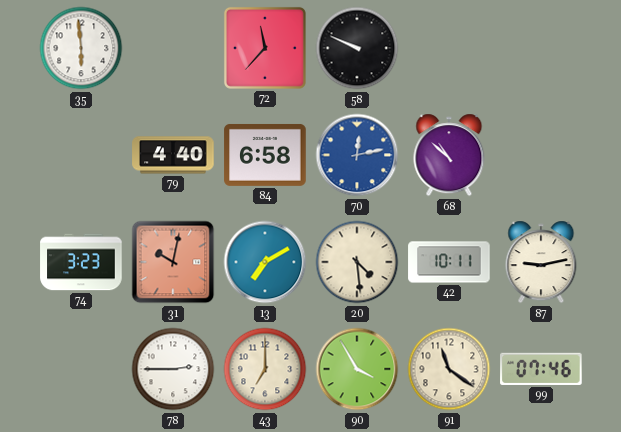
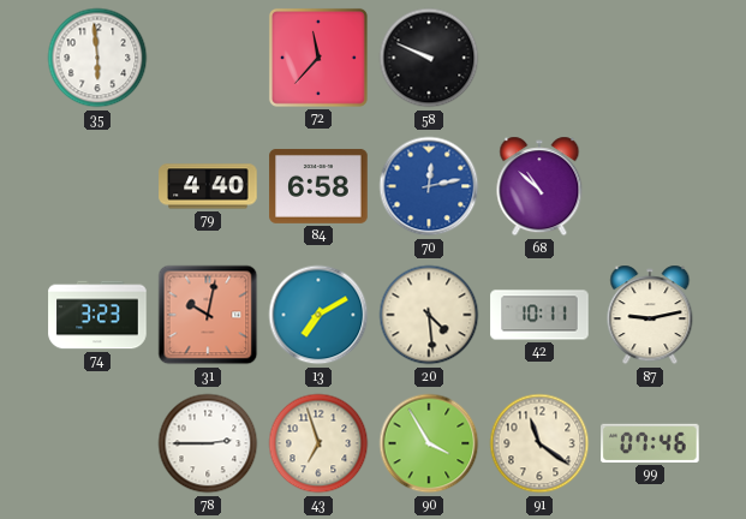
43: 7:00 -> 6:57 (318, 443)
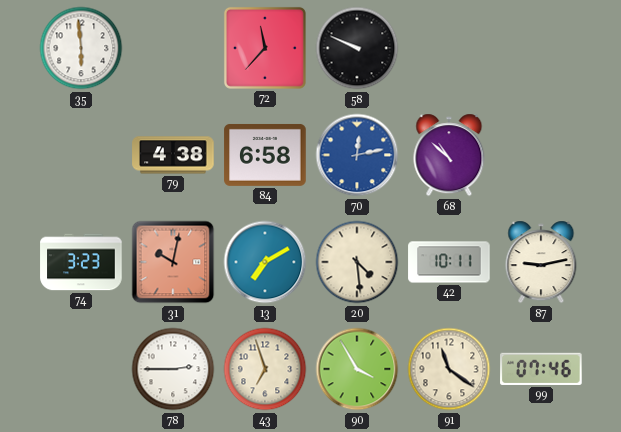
79: 4:40 -> 4:38 (173, 155)
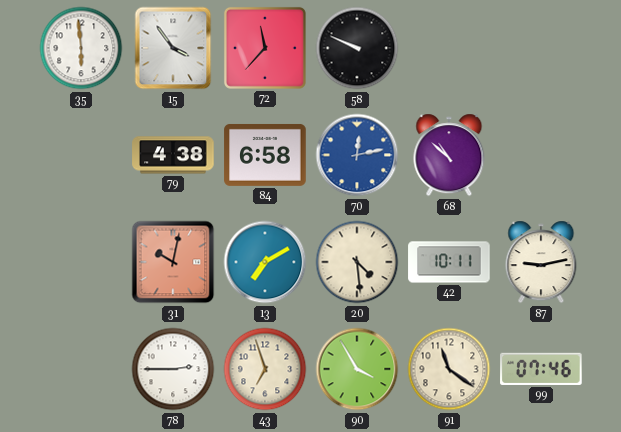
15: none -> 3:54 (173, 48)
74: 3:23 -> none (81, 262)
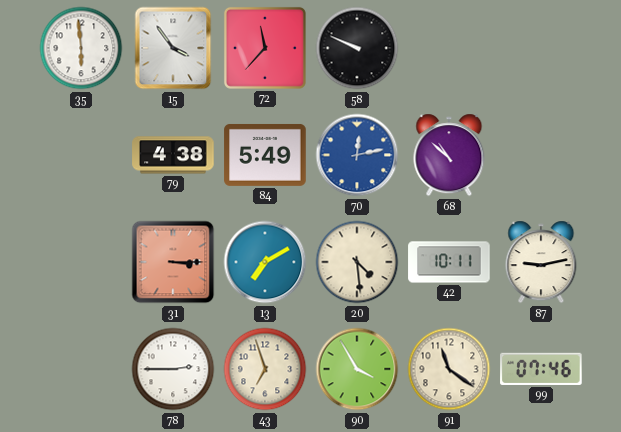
84: 6:58 -> 5:49 (265, 155)
31: 10:02 -> 3:15 (173, 262)
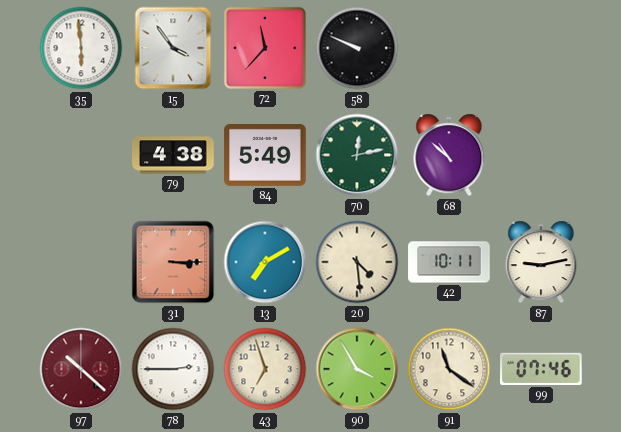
70 dial: blue -> green (357, 155)
97: none -> 10:22 (81, 369)
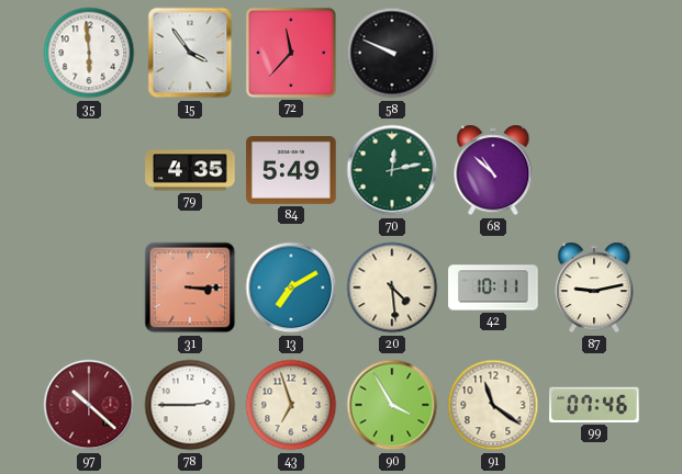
79: 4:38 -> 4:35 (190, 170)
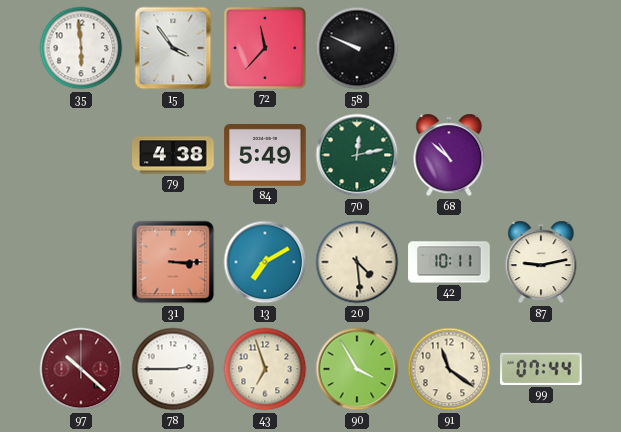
79: 4:35 -> 4:38 (173, 155)
99: 07:46 -> 07:44 (541, 369)
